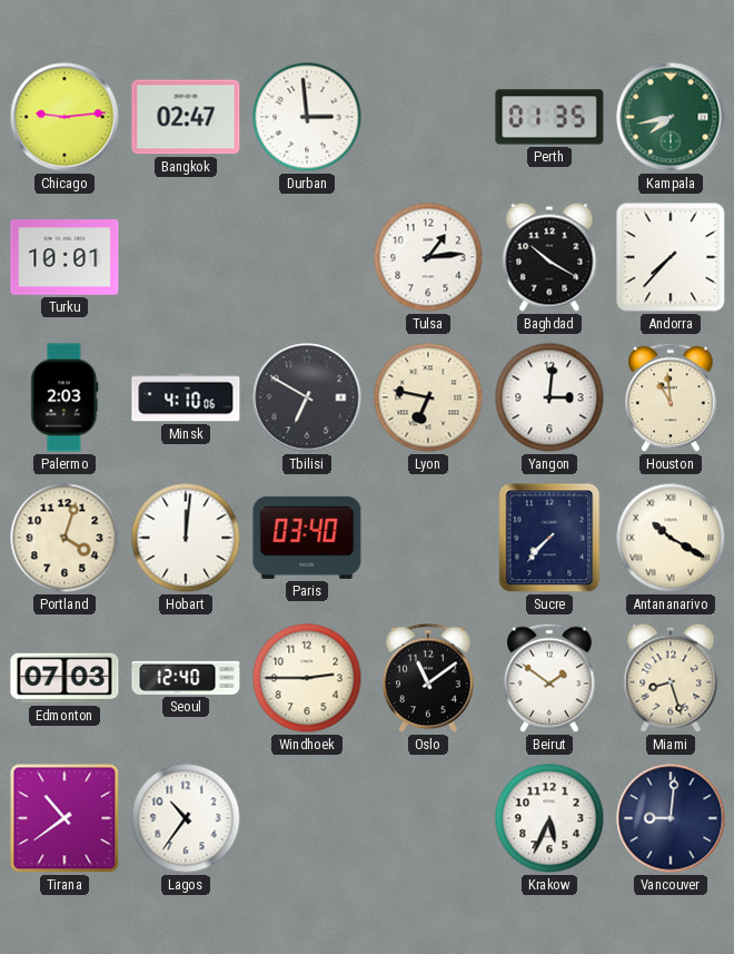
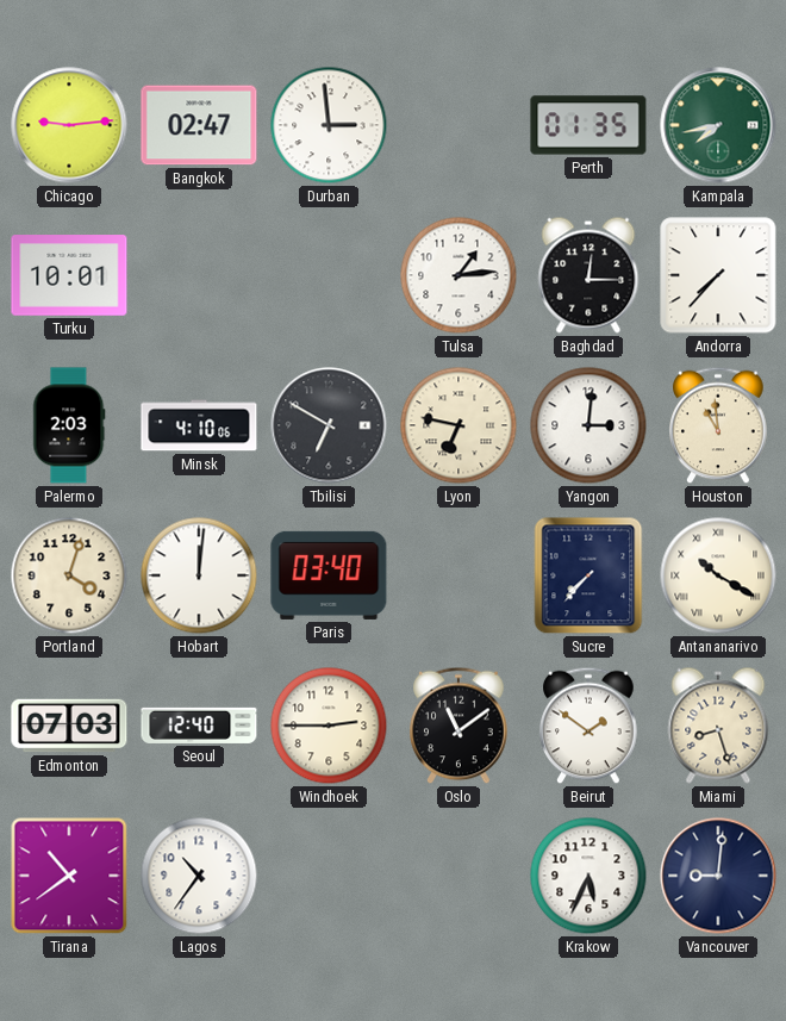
Baghdad: 10:20 -> 12:15 (588, 275)
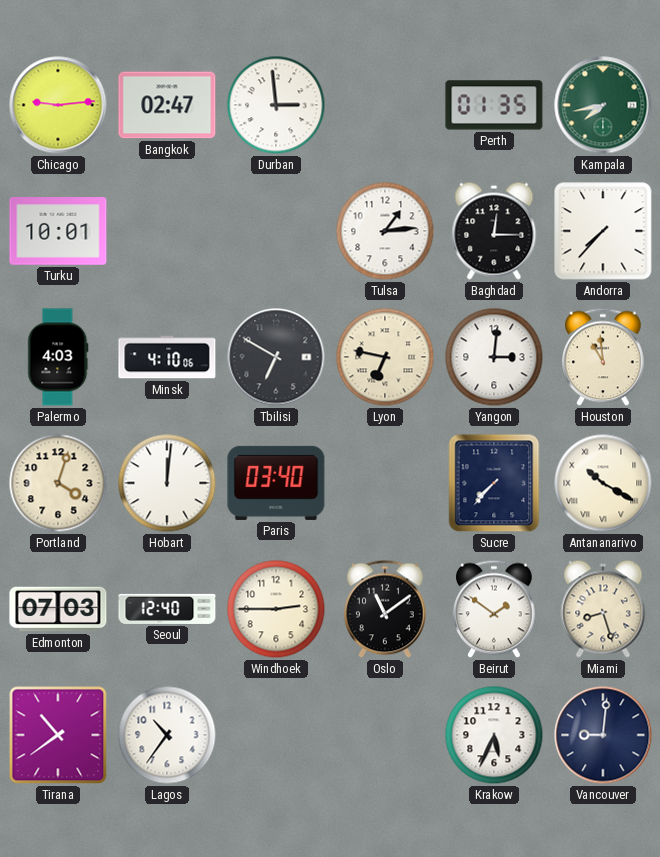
Palermo: 2:03 -> 4:03 (58, 357)
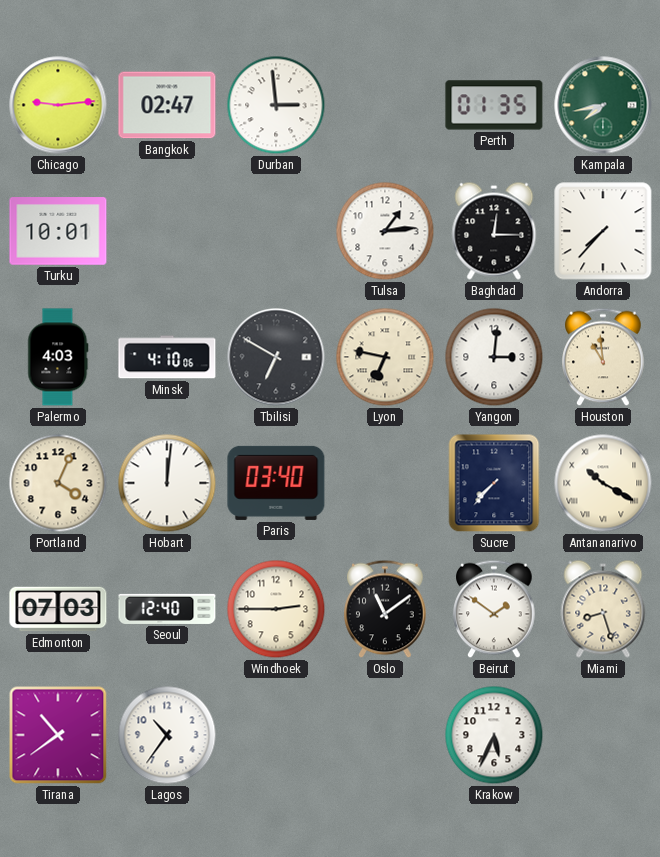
Portland: 4:03 -> 4:04 (58, 483)
Vancouver: 9:01 -> none (603, 735)
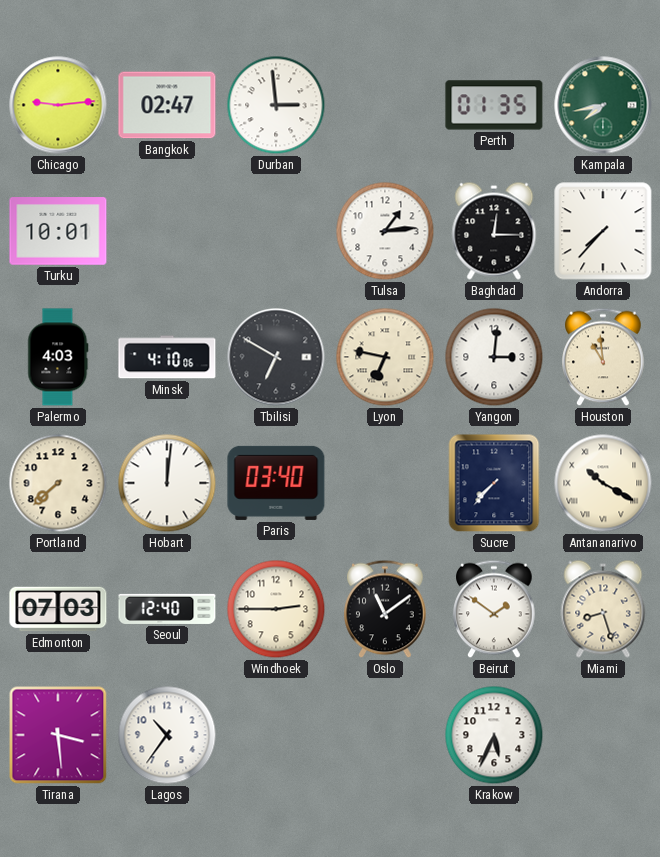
Portland: 4:04 -> 7:38 (58, 483)
Tirana: 10:39 -> 3:29 (58, 735)
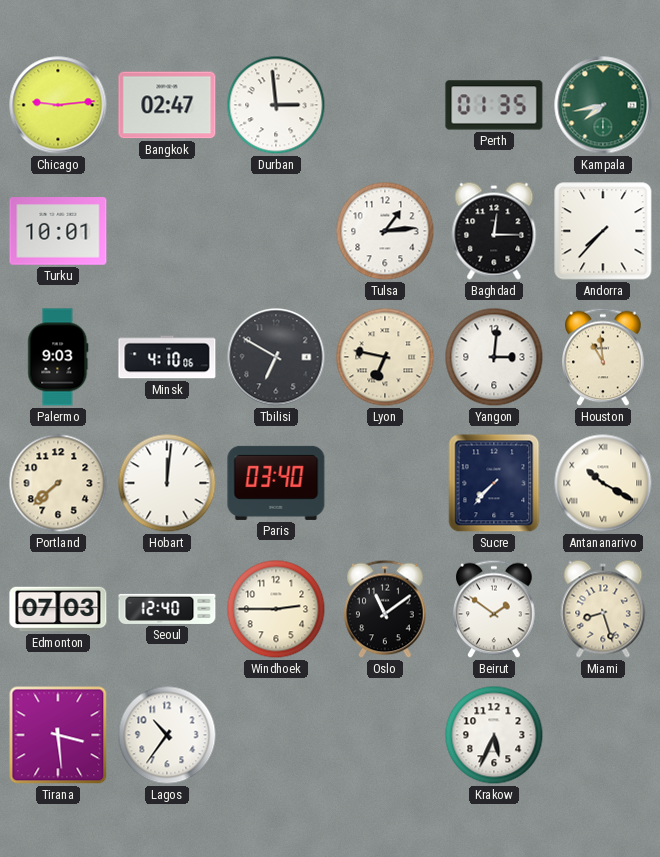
Palermo: 4:03 -> 9:03 (58, 357)
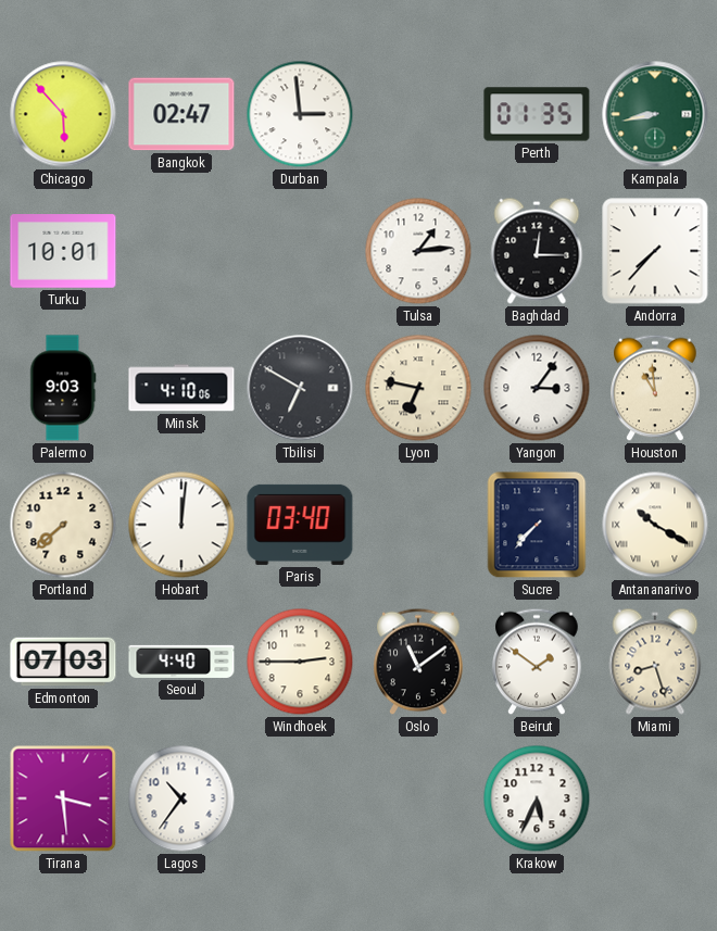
Chicago: 9:14 -> 5:53 (63, 114)
Kampala: 7:43 -> 8:43 (655, 114)
Yangon: 3:01 -> 3:06 (537, 388)
Seoul: 12:40 -> 4:40 (181, 662)
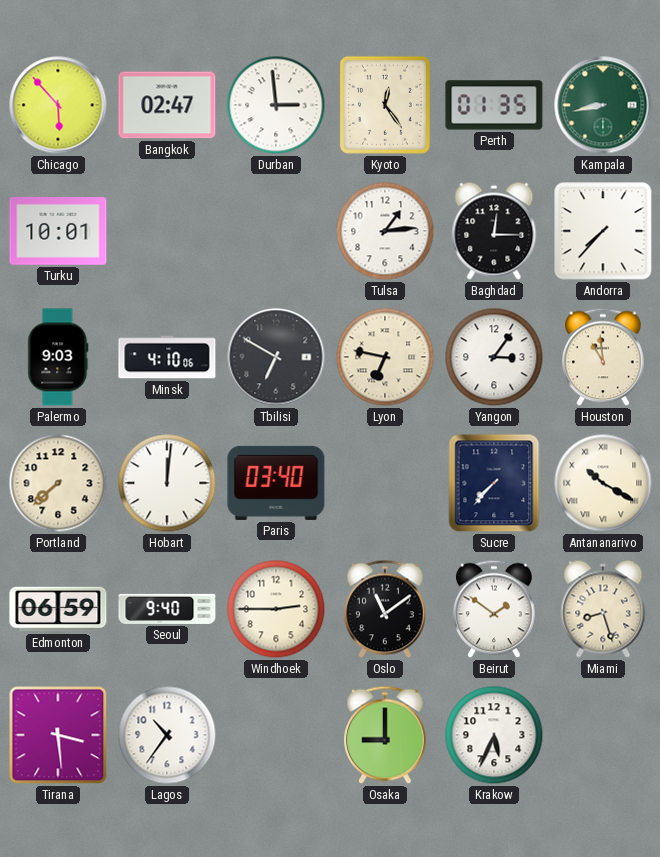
Kyoto: none -> 12:24 (385, 105)
Edmonton: 07:03 -> 06:59 (58, 609)
Seoul: 4:40 -> 9:40 (167, 609)
Osaka: none -> 9:00 (385, 735)
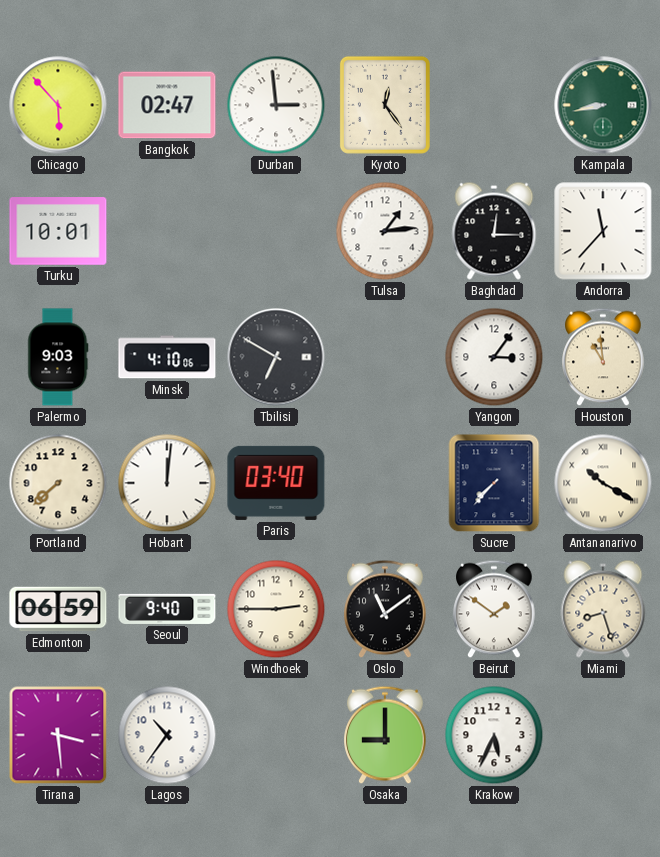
Perth: 01:35 -> none (494, 105)
Andorra: 7:37 -> 11:37 (603, 231)
Lyon: 6:47 -> none (385, 357)
